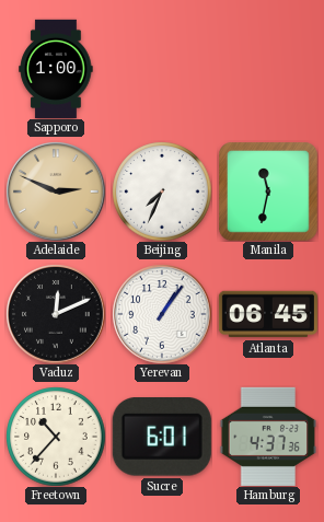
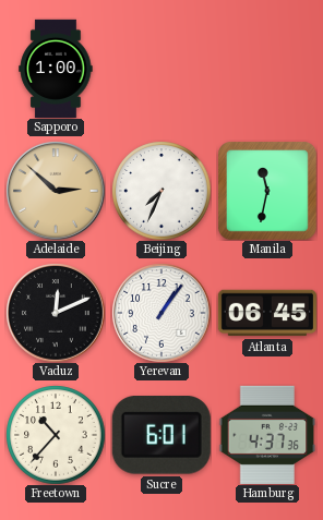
Adelaide: 2:49 -> 2:52 (56, 191)
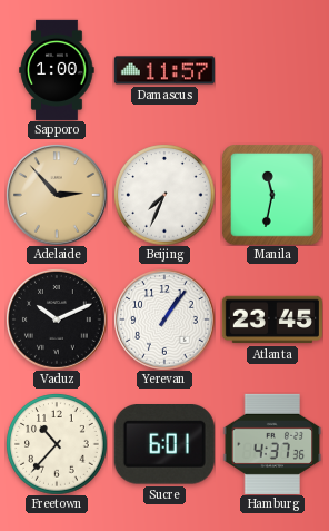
Damascus: none -> 11:57 (164, 70)
Adelaide: 2:52 -> 2:53 (57, 195)
Vaduz: 12:11 -> 10:11 (57, 319)
Atlanta: 06:45 -> 23:45 (272, 319)
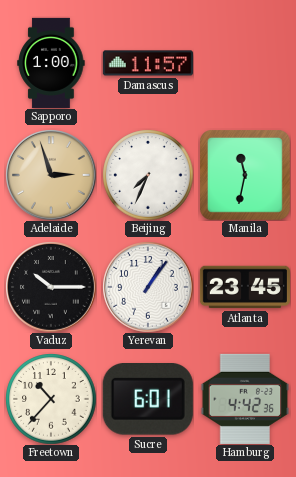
Adelaide: 2:53 -> 2:57 (51, 175)
Vaduz: 10:11 -> 10:15 (51, 287)
Hamburg: 4:37 -> 4:42 (245, 399)
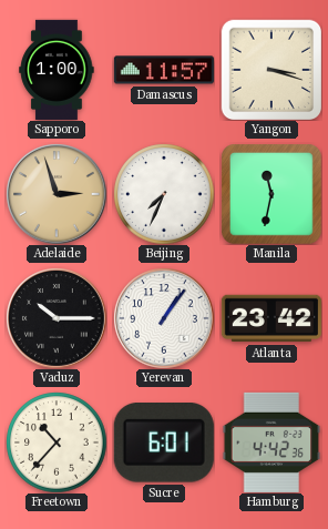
Yangon: none -> 3:18 (270, 69)
Atlanta: 23:45 -> 23:42 (271, 318)
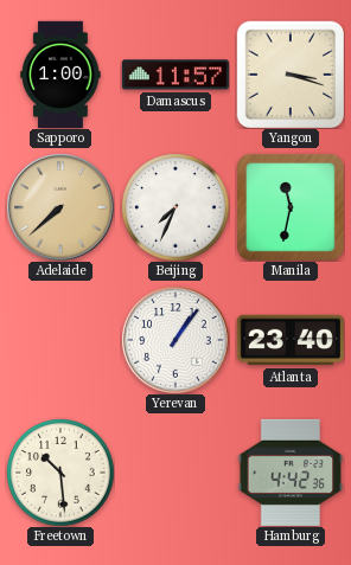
Adelaide: 2:57 -> 7:38 (60, 207)
Vaduz: 10:15 -> none (57, 318)
Atlanta: 23:42 -> 23:40 (291, 340)
Freetown: 10:37 -> 10:29 (60, 473)
Sucre: 6:01 -> none (164, 444)
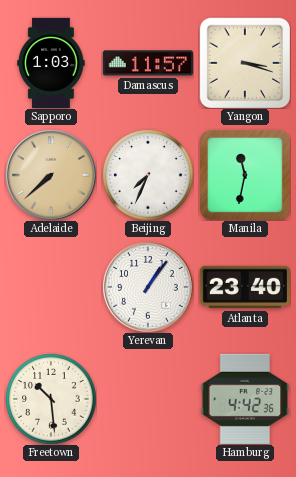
Sapporo: 1:00 -> 1:03 (51, 63)
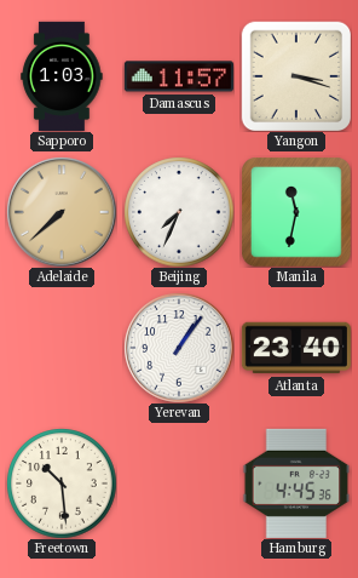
Hamburg: 4:42 -> 4:45 (296, 483)
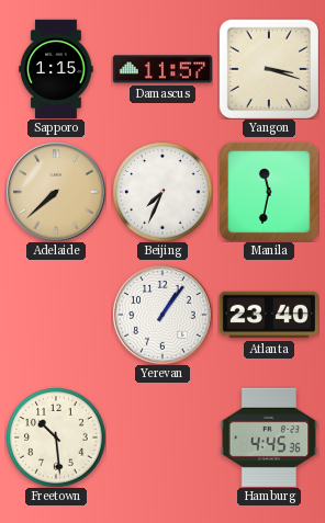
Sapporo: 1:03 -> 1:15 (56, 69)
